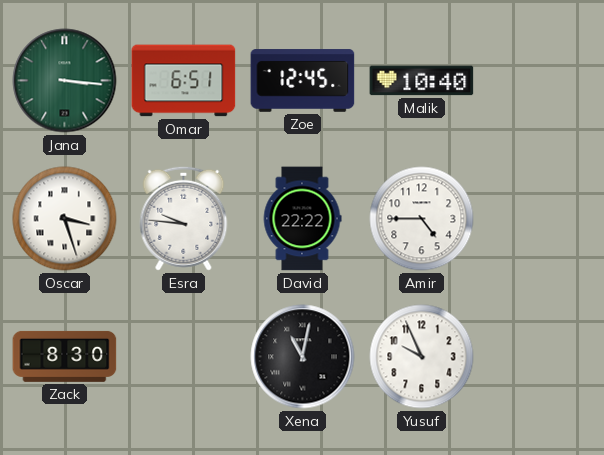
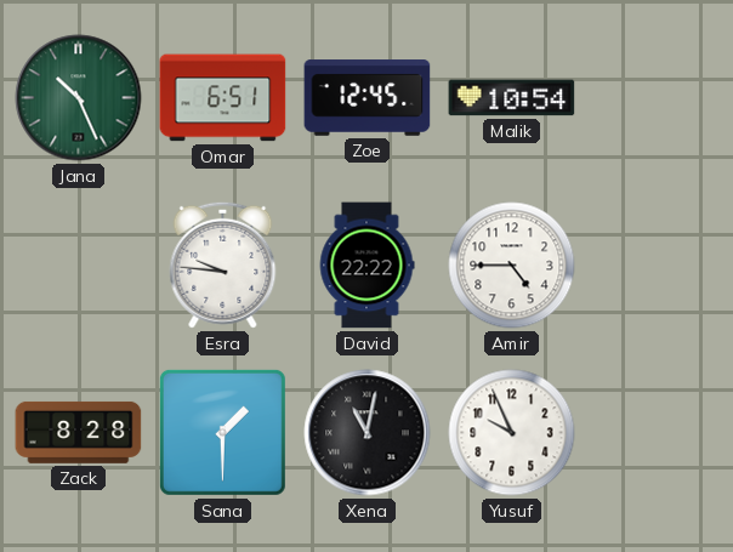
Jana: 3:16 -> 10:26 (79, 98)
Malik: 10:40 -> 10:54 (512, 98)
Oscar: 3:27 -> none (65, 219)
Zack: 8:30 -> 8:28 (79, 432)
Sana: none -> 1:30 (222, 432)
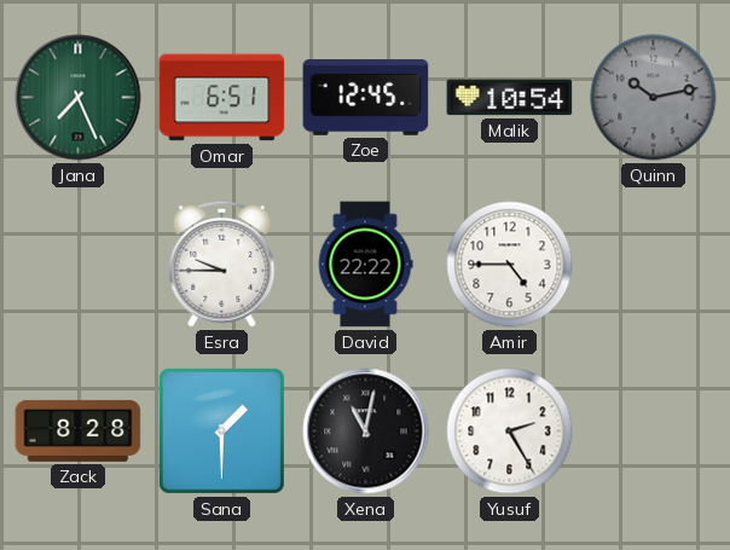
Jana: 10:26 -> 7:26 (79, 98)
Quinn: none -> 10:13 (654, 98)
Esra: 9:46 -> 9:45 (222, 264)
Yusuf: 9:56 -> 2:25 (510, 432)
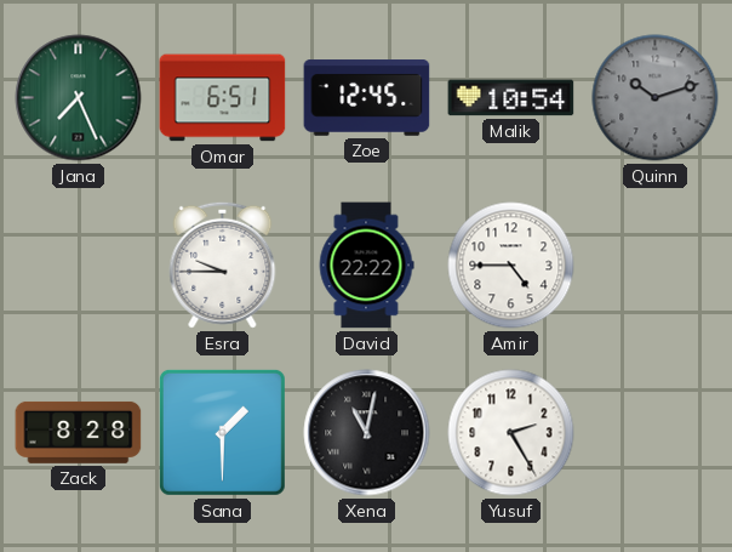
Quinn: 10:13 -> 10:12 (656, 98)
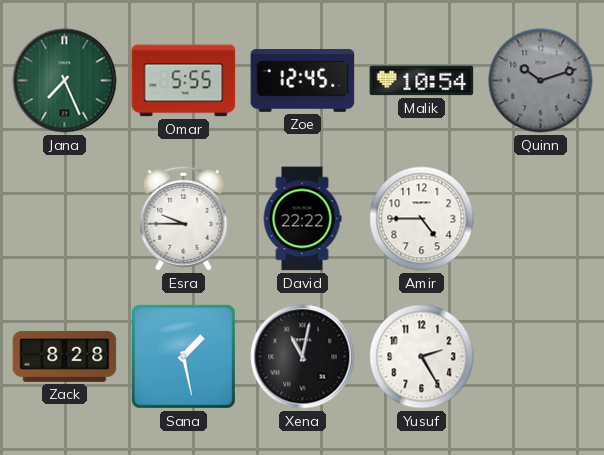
Omar: 6:51 -> 5:55 (184, 81)
Sana: 1:30 -> 1:28 (183, 356)
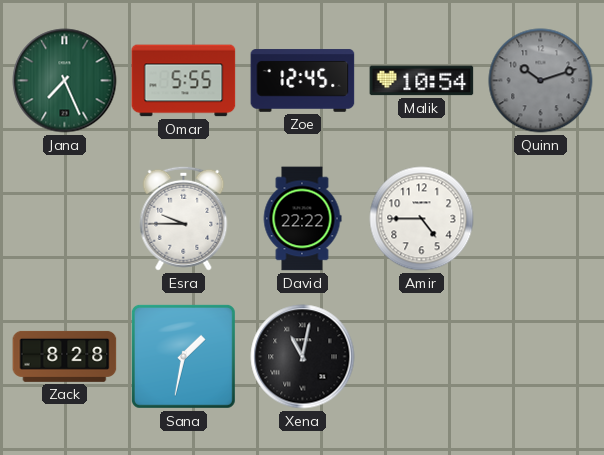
Sana: 1:28 -> 1:32 (183, 356)
Yusuf: 2:25 -> none (422, 357)
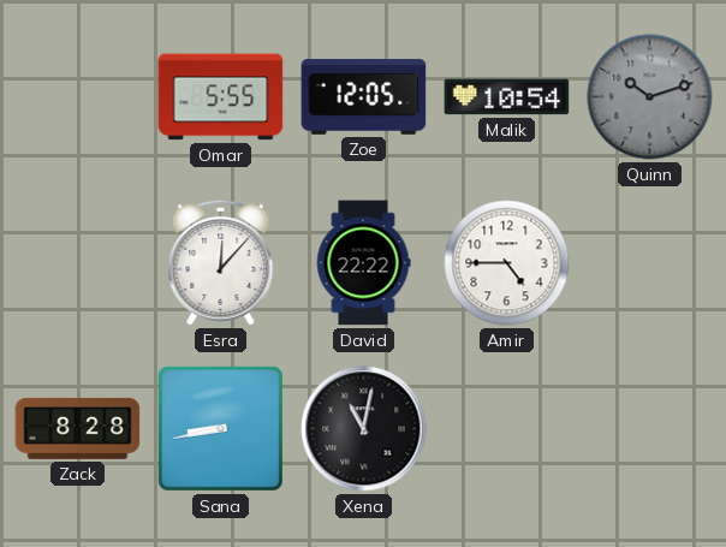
Jana: 7:26 -> none (65, 81)
Zoe: 12:45 -> 12:05 (364, 97)
Esra: 9:45 -> 12:07 (221, 262)
Sana: 1:32 -> 8:43 (220, 428)
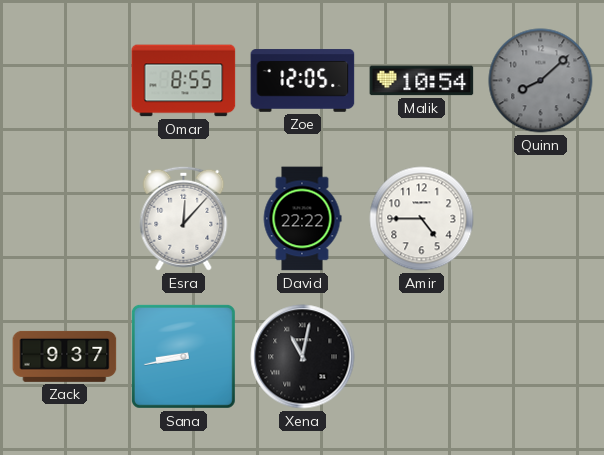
Omar: 5:55 -> 8:55 (184, 81)
Quinn: 10:12 -> 8:08 (541, 81)
Zack: 8:28 -> 9:37 (65, 356)
